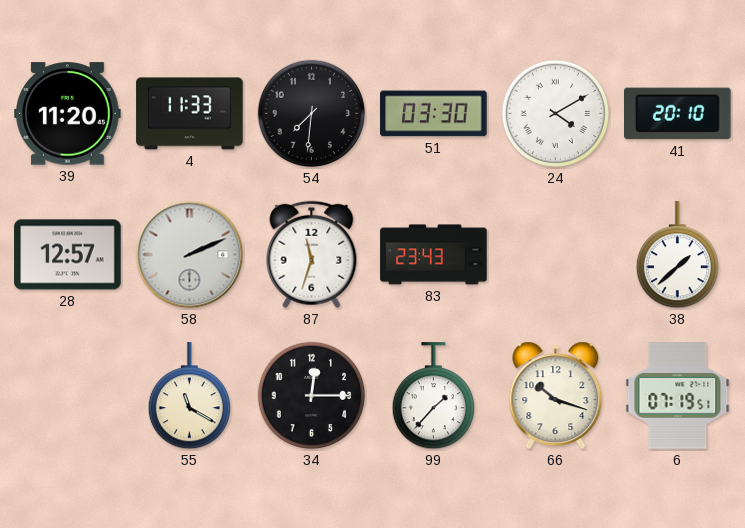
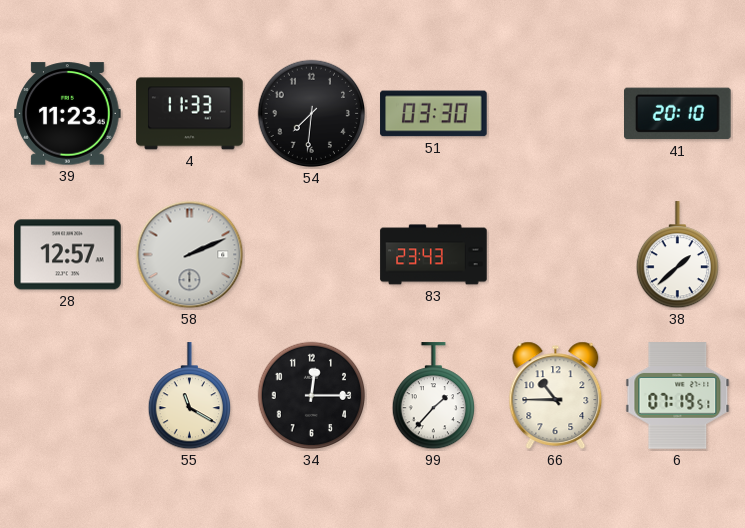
39: 11:20 -> 11:23 (68, 114)
24: 4:10 -> none (556, 114)
87: 11:33 -> none (312, 255)
66: 10:18 -> 10:45 (556, 395)
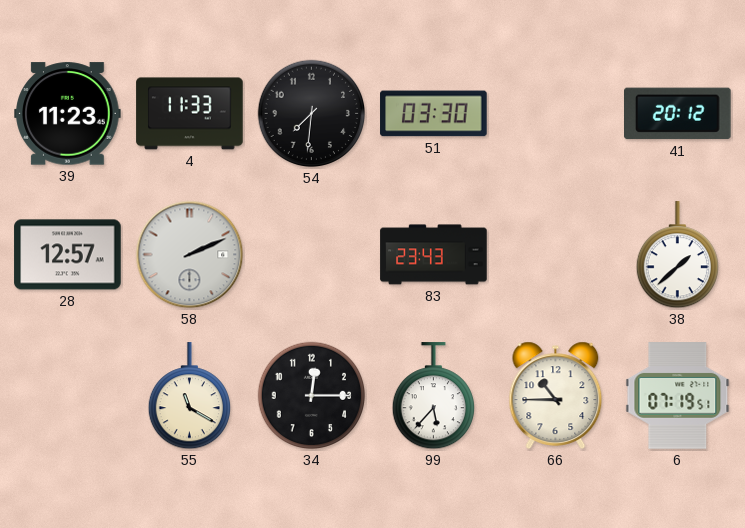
41: 20:10 -> 20:12 (678, 114)
99: 1:37 -> 5:37 (433, 396)
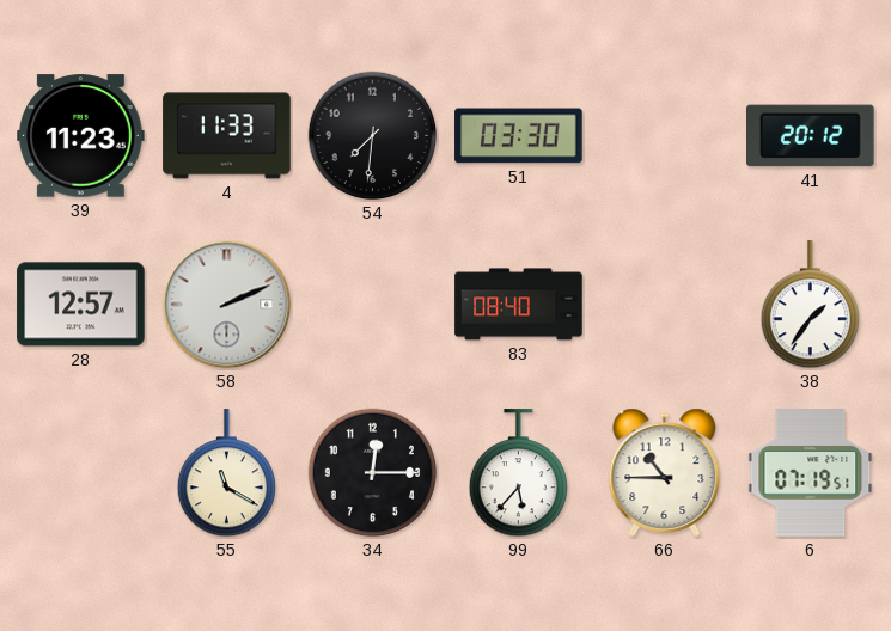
83: 23:43 -> 08:40 (519, 305)
38: 1:38 -> 1:36 (810, 305)
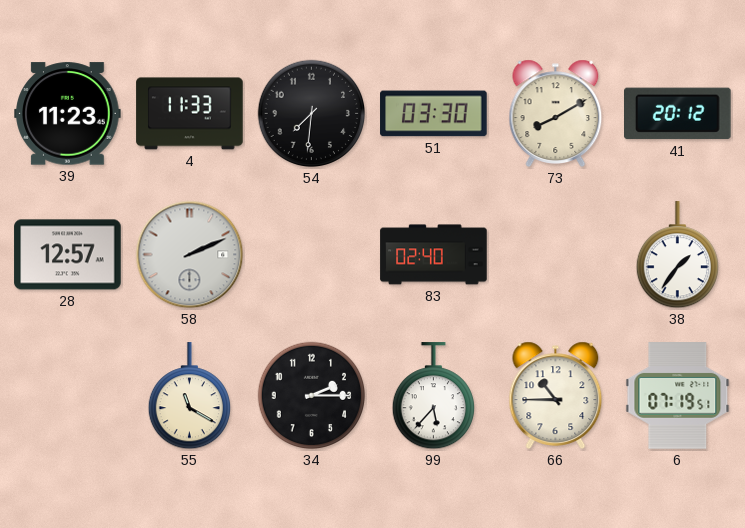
73: none -> 8:10 (556, 113)
83: 08:40 -> 02:40 (434, 255)
34: 12:15 -> 2:15 (312, 396)
